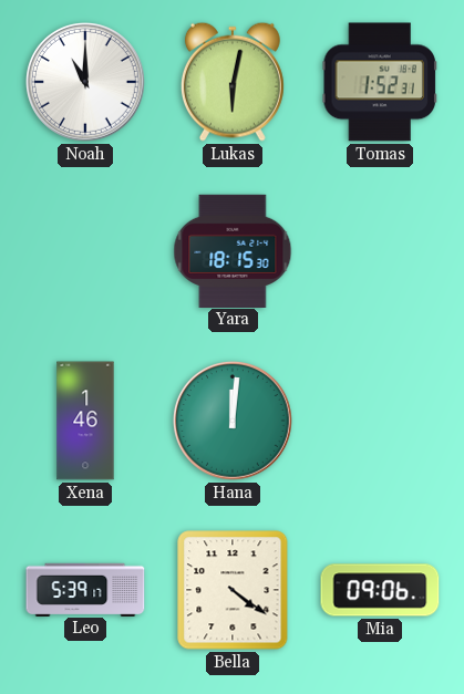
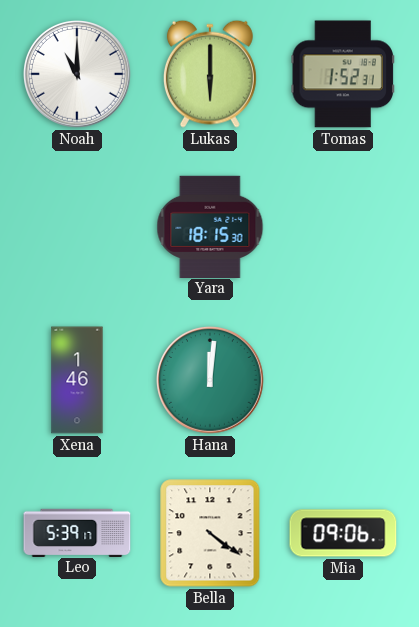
Lukas: 6:02 -> 6:00 (210, 74)
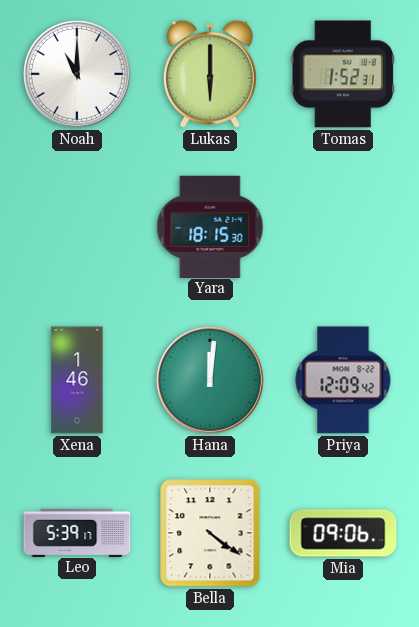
Priya: none -> 12:09 (343, 380)
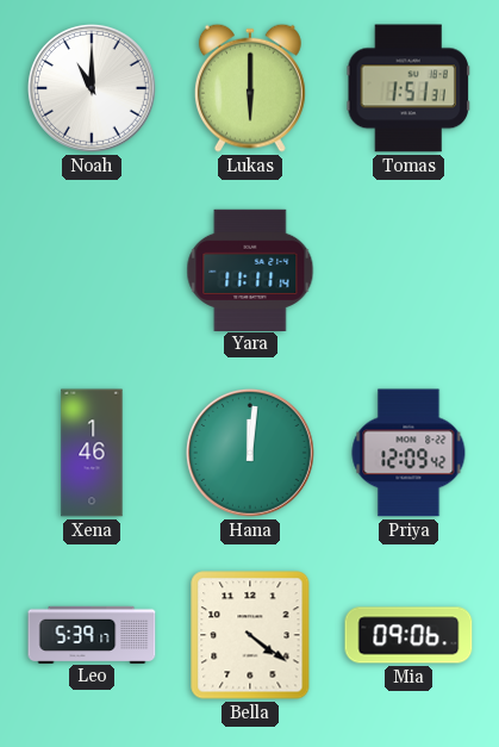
Tomas: 1:52 -> 1:51 (408, 88)
Yara: 18:15 -> 11:11 (250, 269)
